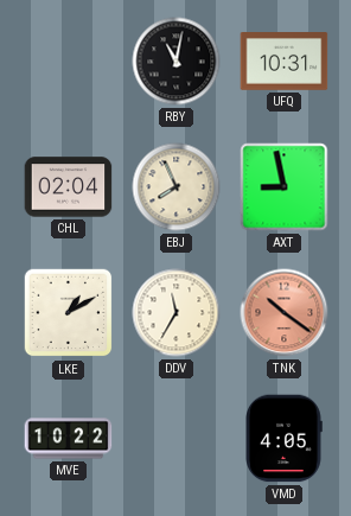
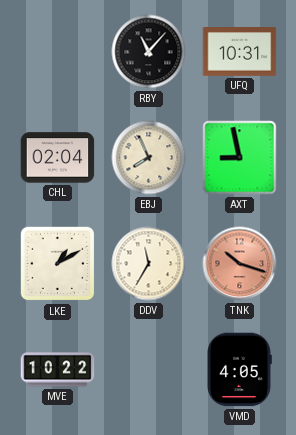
RBY: 11:02 -> 11:07 (149, 52)
TNK: 10:21 -> 10:18 (240, 264)
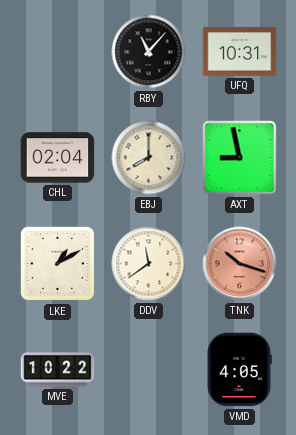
EBJ: 7:56 -> 8:00 (149, 158)
DDV: 11:35 -> 11:39 (149, 264)
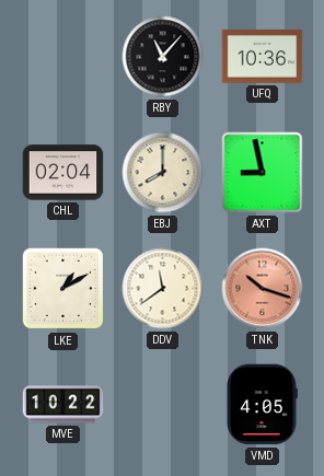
UFQ: 10:31 -> 10:36 (263, 57)
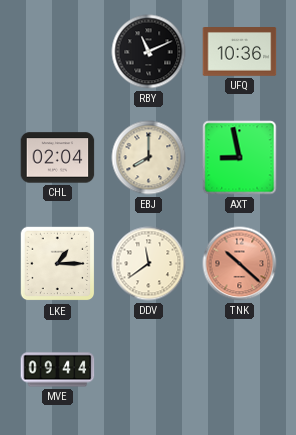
RBY: 11:07 -> 11:11 (149, 52)
LKE: 1:10 -> 1:15 (58, 264)
TNK: 10:18 -> 10:22 (240, 264)
MVE: 10:22 -> 09:44 (58, 370)
VMD: 4:05 -> none (263, 405)
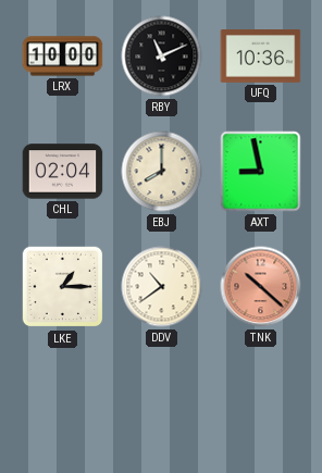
LRX: none -> 10:00 (63, 57)
DDV: 11:39 -> 10:39 (162, 287)
MVE: 09:44 -> none (58, 370)
